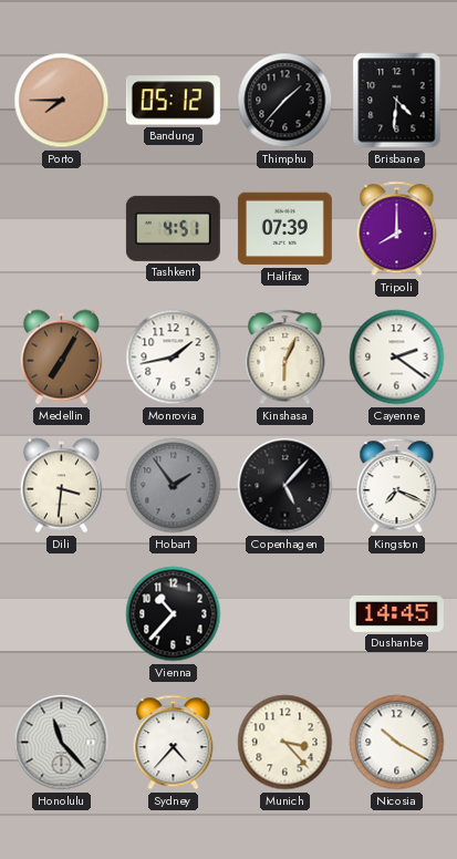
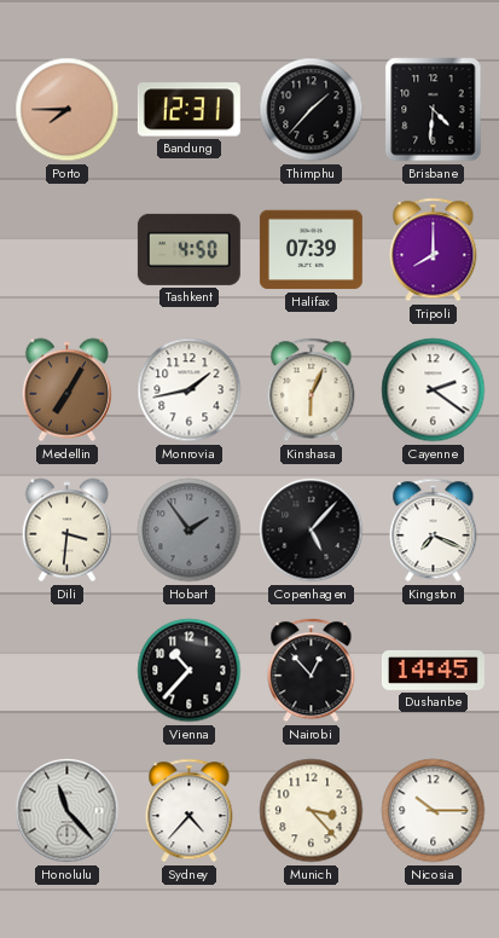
Bandung: 05:12 -> 12:31 (188, 110)
Tashkent: 4:51 -> 4:50 (188, 249)
Nairobi: none -> 12:53 (312, 671)
Nicosia: 10:20 -> 10:15 (434, 811)
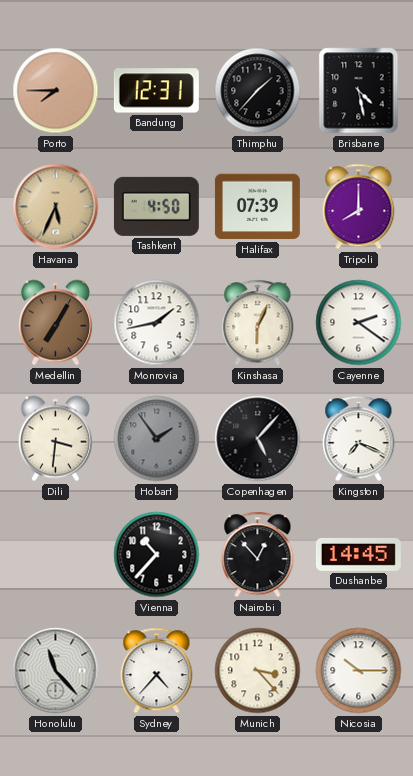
Brisbane: 4:31 -> 4:28 (359, 91)
Havana: none -> 5:34 (56, 207)
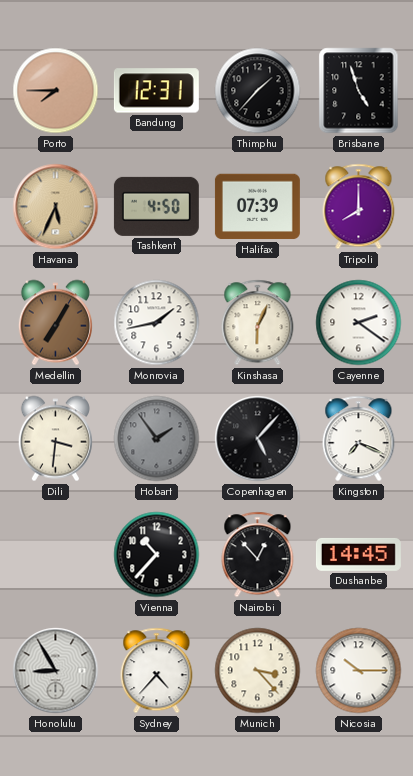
Brisbane: 4:28 -> 4:57 (359, 91)
Honolulu: 11:23 -> 8:55 (56, 671)
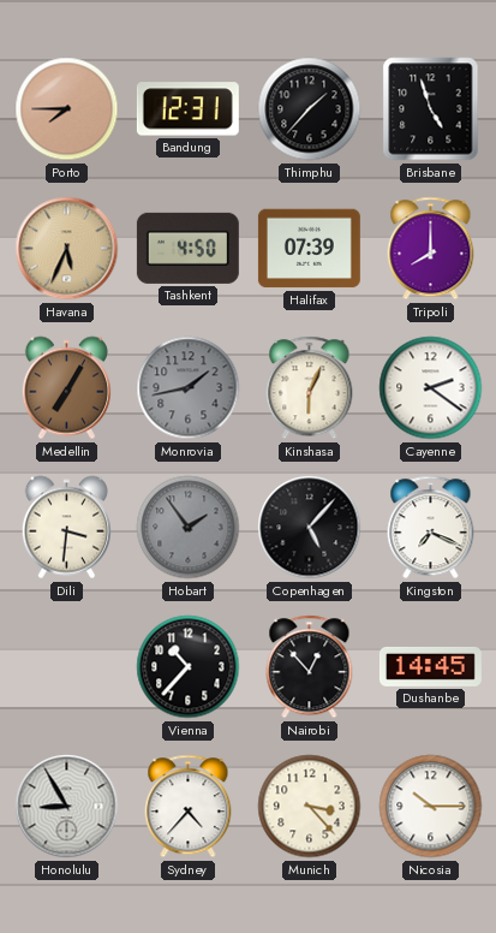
Monrovia dial: white -> grey (189, 388)
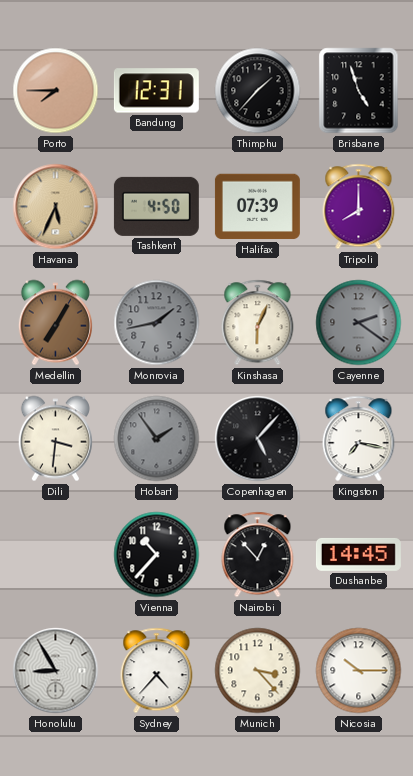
Cayenne dial: white -> grey (359, 323)
Kingston: 7:19 -> 7:17 (359, 439)
